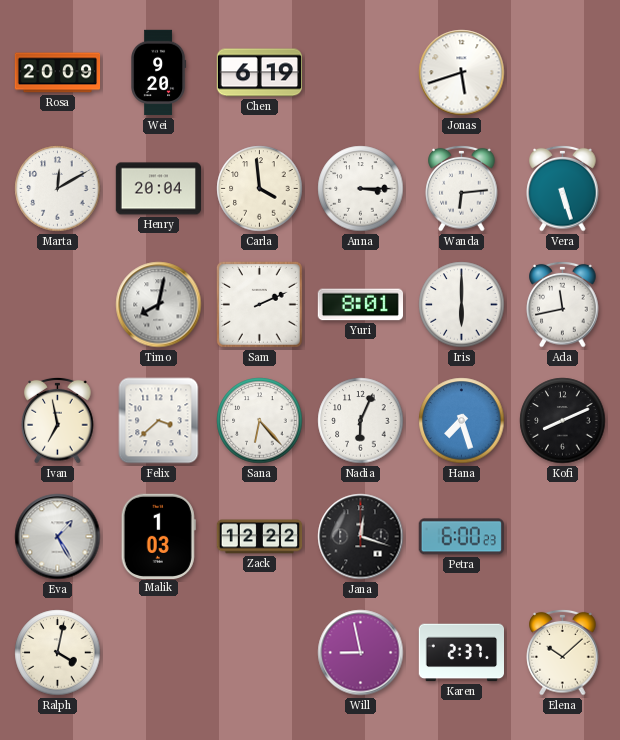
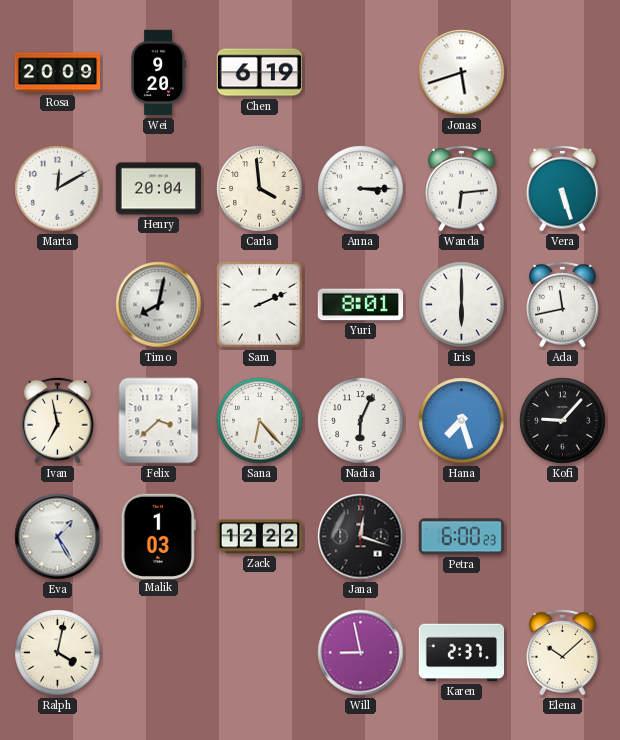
Kofi: 8:11 -> 9:07 (563, 421)
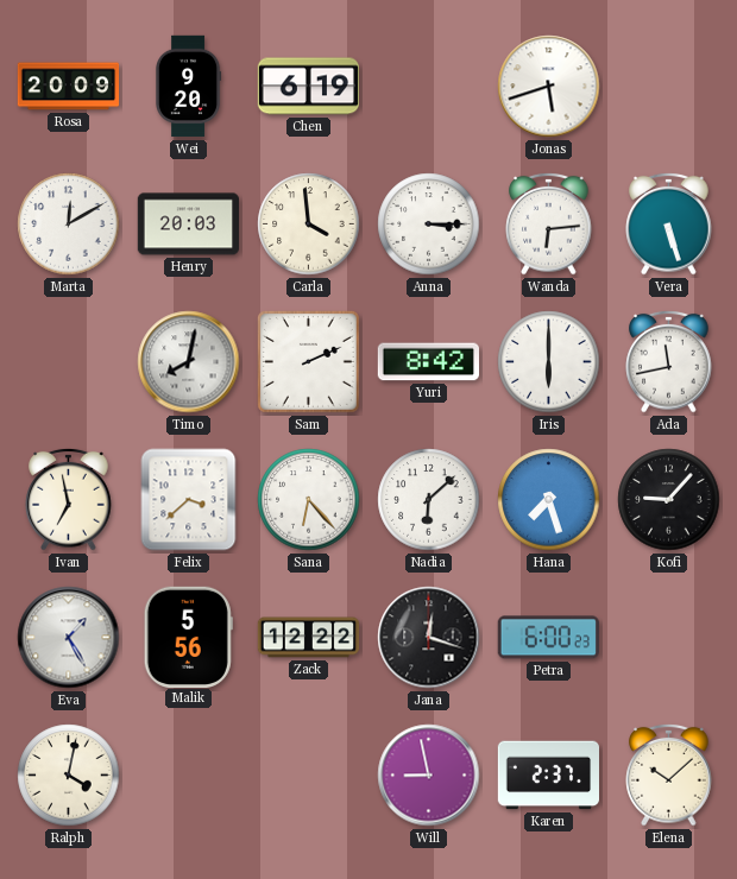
Henry: 20:04 -> 20:03 (188, 225)
Yuri: 8:01 -> 8:42 (428, 362)
Nadia: 6:04 -> 6:08 (429, 500)
Malik: 1:03 -> 5:56 (188, 637)
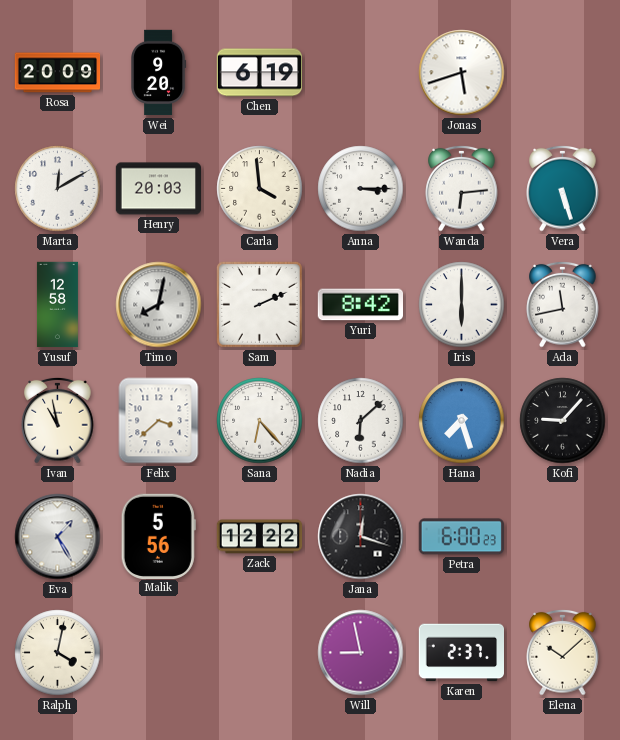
Yusuf: none -> 12:58 (57, 305)
Ivan: 6:58 -> 10:58 (58, 420)
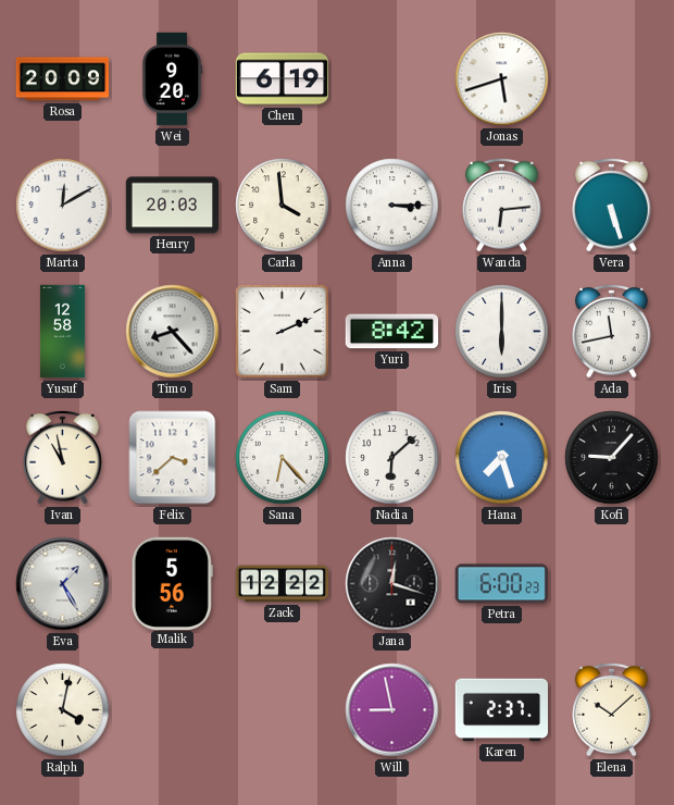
Timo: 8:02 -> 8:23 (173, 332)
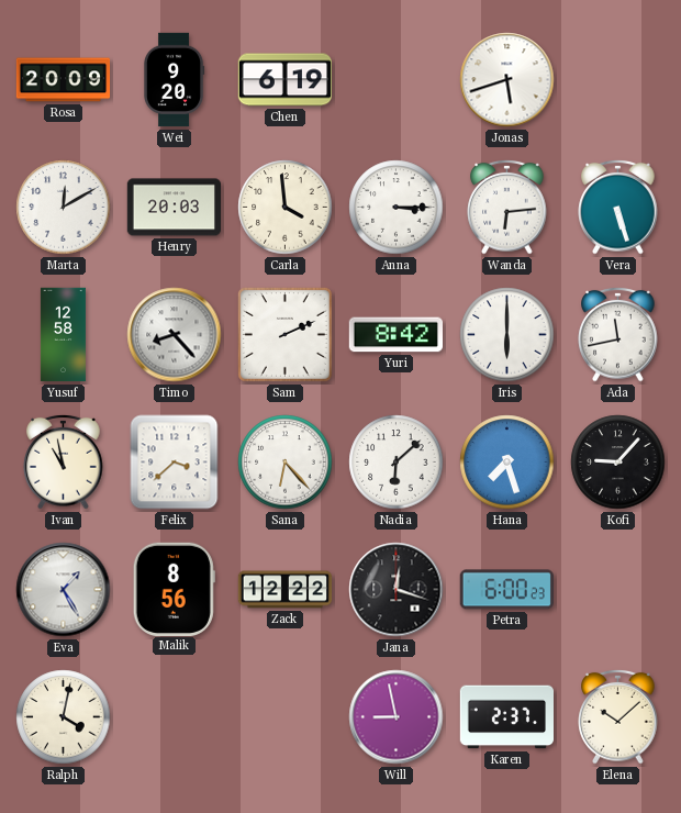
Malik: 5:56 -> 8:56 (174, 589)
